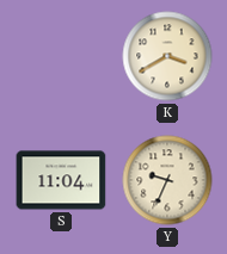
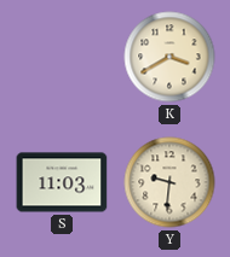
S: 11:04 -> 11:03 (62, 182)
Y: 9:34 -> 9:31 (169, 182)
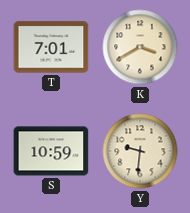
T: none -> 7:01 (51, 47)
S: 11:03 -> 10:59 (51, 151)
